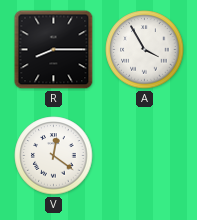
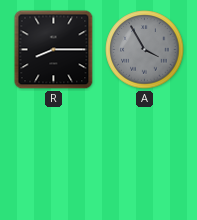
A dial: white -> grey (145, 50)
V: 12:21 -> none (54, 156)
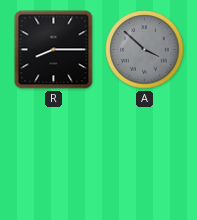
A: 3:55 -> 3:52 (145, 50)
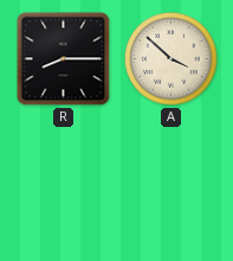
A dial: grey -> cream (171, 59)
